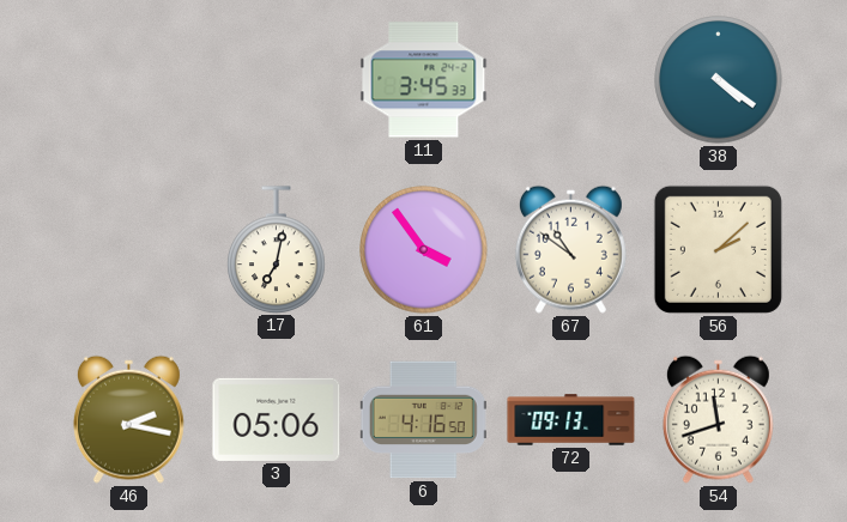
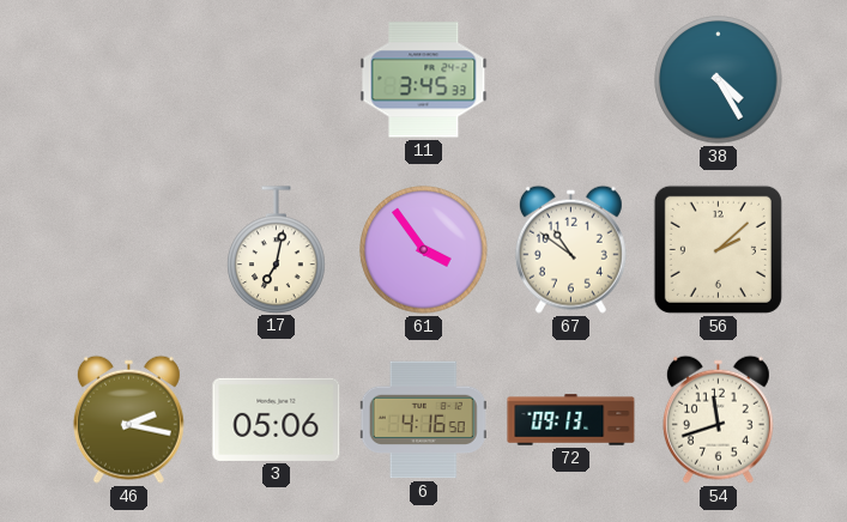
38: 4:21 -> 4:25 (719, 80)
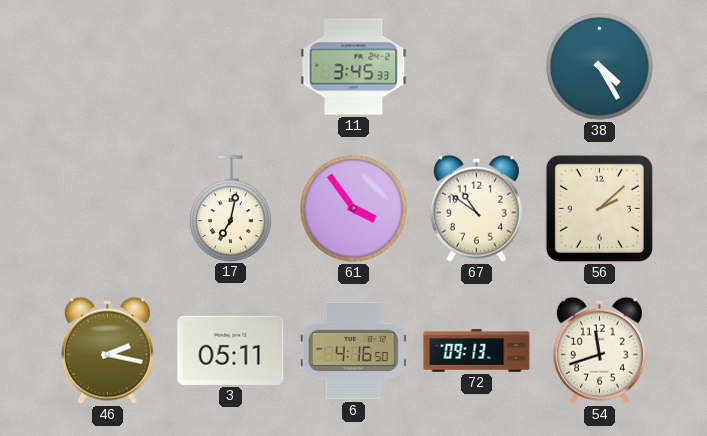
3: 05:06 -> 05:11 (231, 350)
